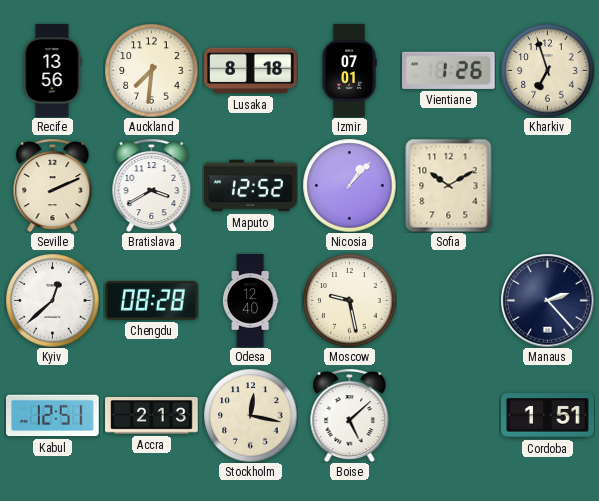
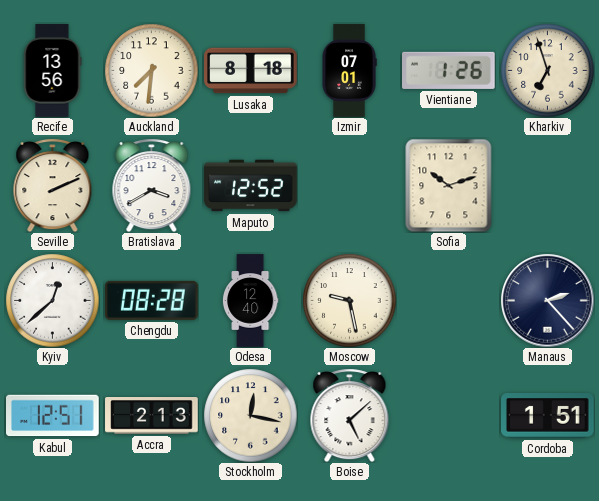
Nicosia: 1:07 -> none (349, 185)
Sofia: 10:10 -> 10:12 (449, 185)
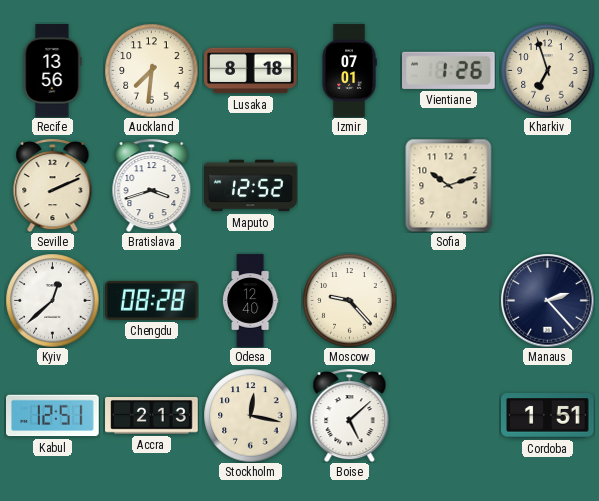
Bratislava: 3:40 -> 3:42 (152, 185)
Moscow: 9:28 -> 9:23 (349, 300)
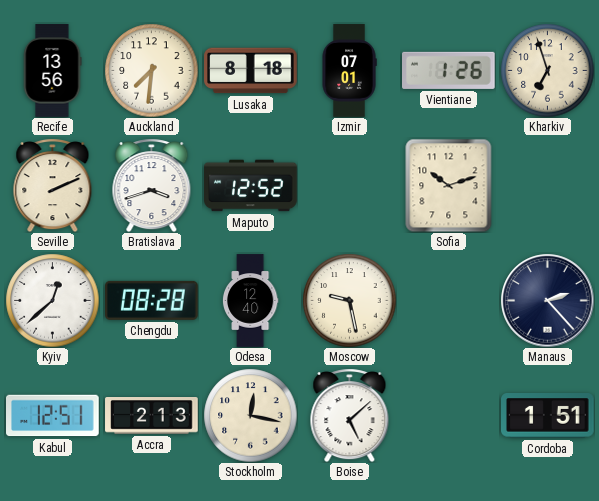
Moscow: 9:23 -> 9:28 (349, 300)
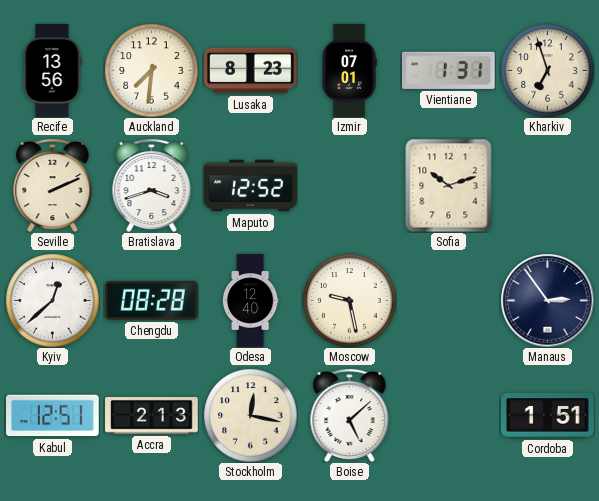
Lusaka: 8:18 -> 8:23 (251, 71)
Vientiane: 1:26 -> 1:31 (449, 70)
Manaus: 2:23 -> 2:54 (547, 300)
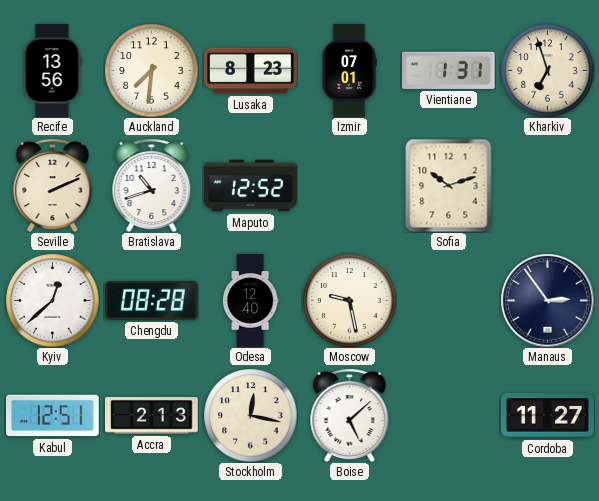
Bratislava: 3:42 -> 10:42 (152, 185)
Cordoba: 1:51 -> 11:27 (548, 416)
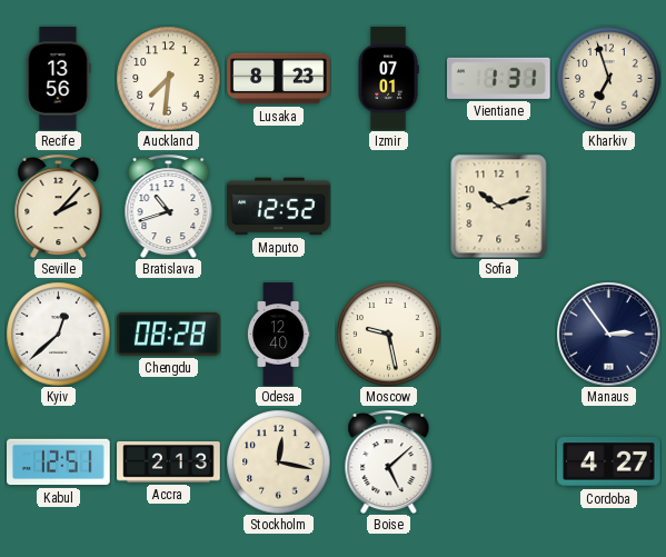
Seville: 2:11 -> 2:07 (59, 206)
Cordoba: 11:27 -> 4:27 (609, 462)
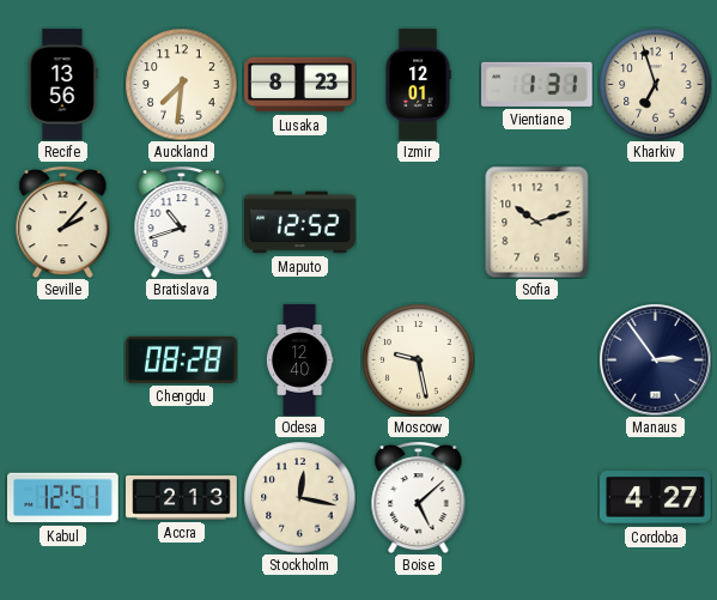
Izmir: 07:01 -> 12:01 (418, 85)
Kyiv: 12:38 -> none (58, 334)
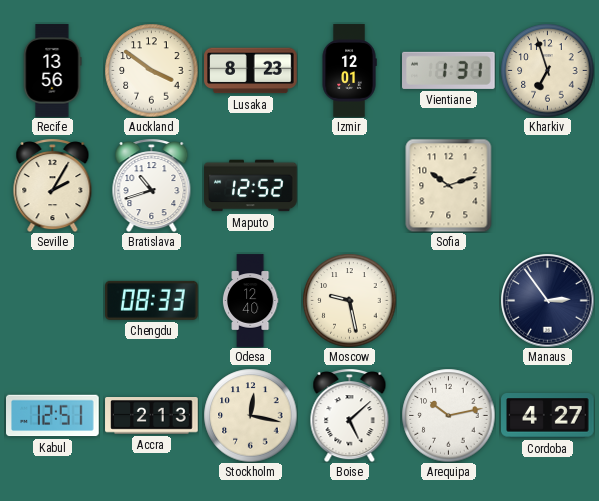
Auckland: 7:31 -> 3:51 (151, 70)
Seville: 2:07 -> 2:05 (53, 185)
Chengdu: 08:28 -> 08:33 (152, 300)
Arequipa: none -> 10:13 (448, 415)
